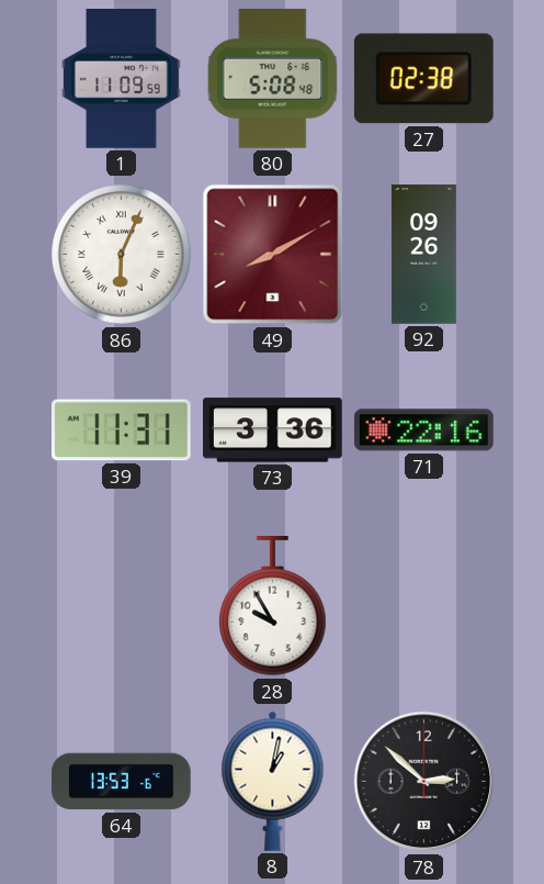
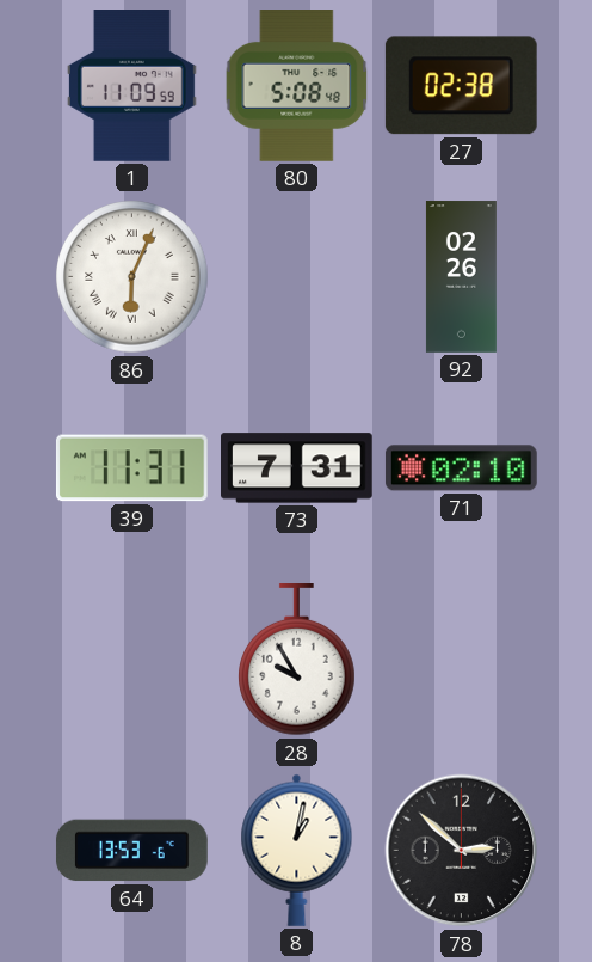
49: 8:10 -> none (273, 255)
92: 09:26 -> 02:26 (461, 277)
73: 3:36 -> 7:31 (297, 468)
71: 22:16 -> 02:10 (461, 468)
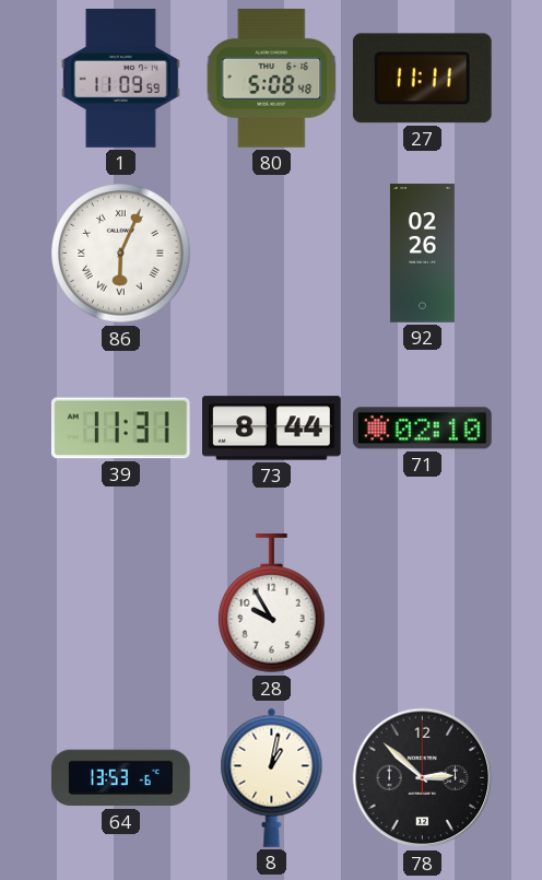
27: 02:38 -> 11:11 (422, 79)
73: 7:31 -> 8:44 (272, 429)
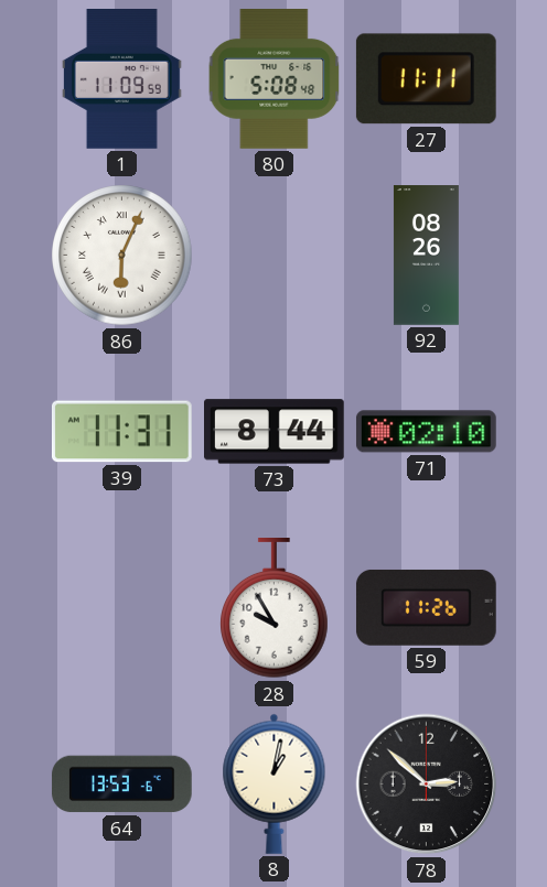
92: 02:26 -> 08:26 (426, 256)
59: none -> 11:26 (426, 607)
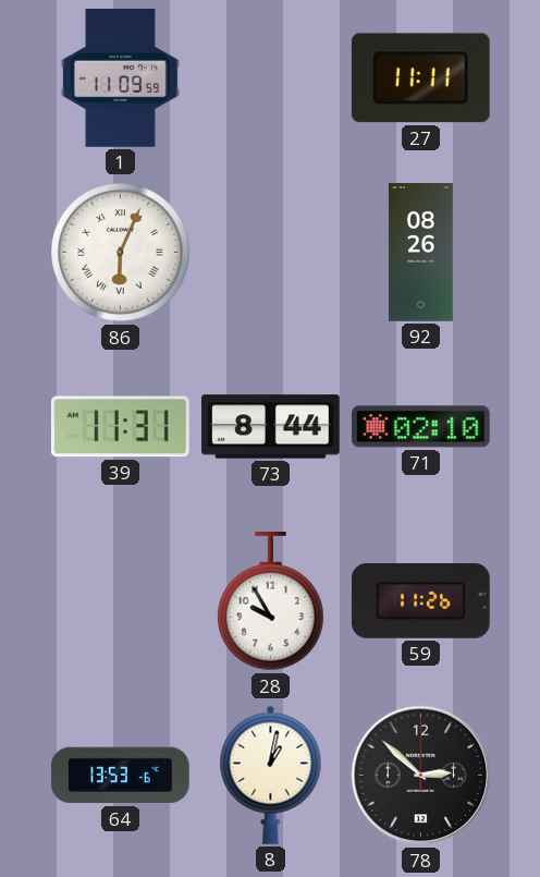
80: 5:08 -> none (275, 79)
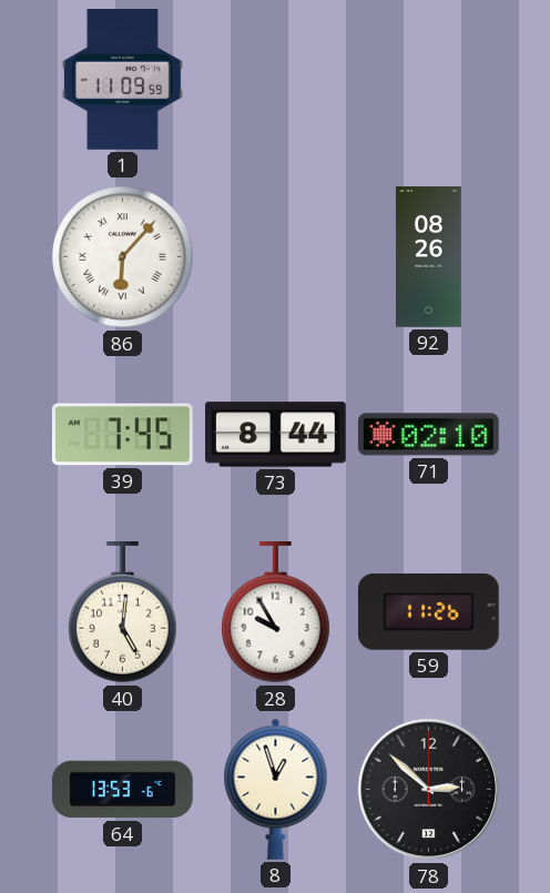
27: 11:11 -> none (420, 78)
86: 6:04 -> 6:07 (123, 257)
39: 11:31 -> 7:45 (122, 435)
40: none -> 5:01 (123, 613)
8: 1:02 -> 12:57 (276, 789)
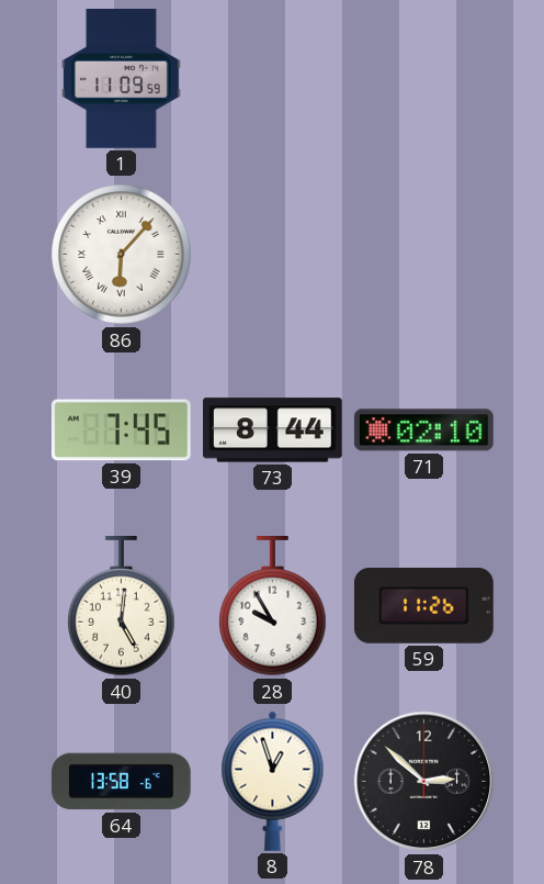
92: 08:26 -> none (428, 257)
64: 13:53 -> 13:58 (121, 782)
